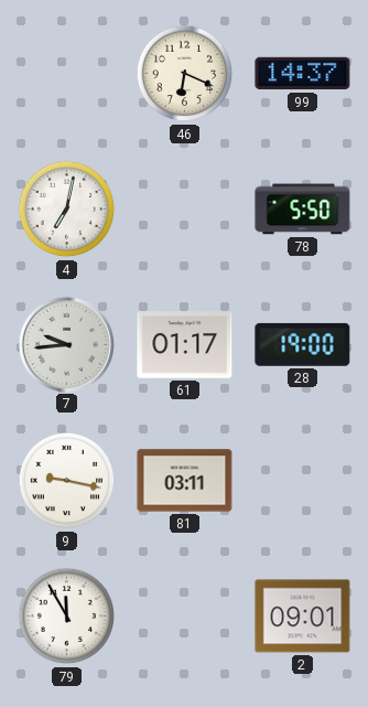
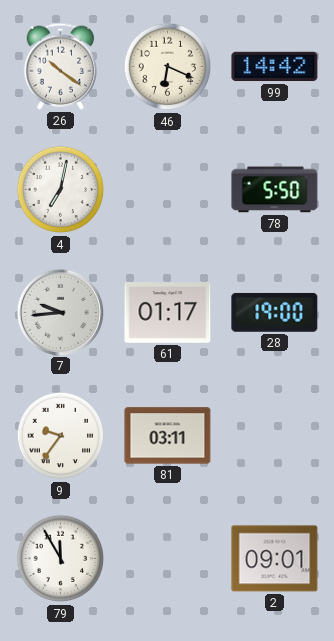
26: none -> 10:21 (61, 66)
99: 14:37 -> 14:42 (275, 67)
9: 9:17 -> 9:36 (61, 436)
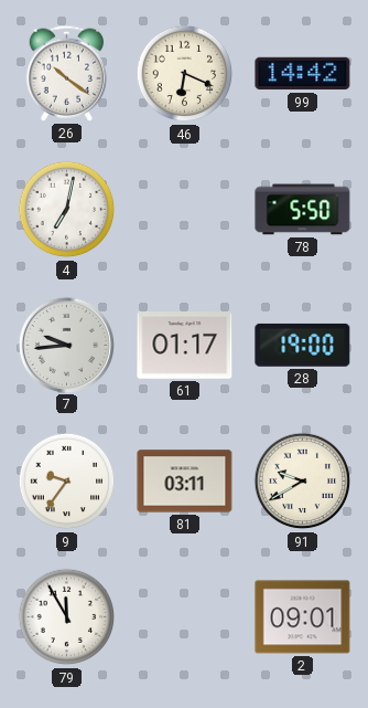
91: none -> 9:40 (303, 482)
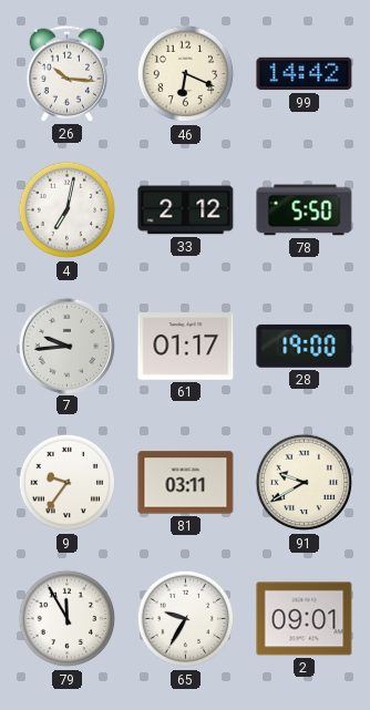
26: 10:21 -> 10:16 (68, 73)
33: none -> 2:12 (186, 210)
65: none -> 9:35 (186, 619)
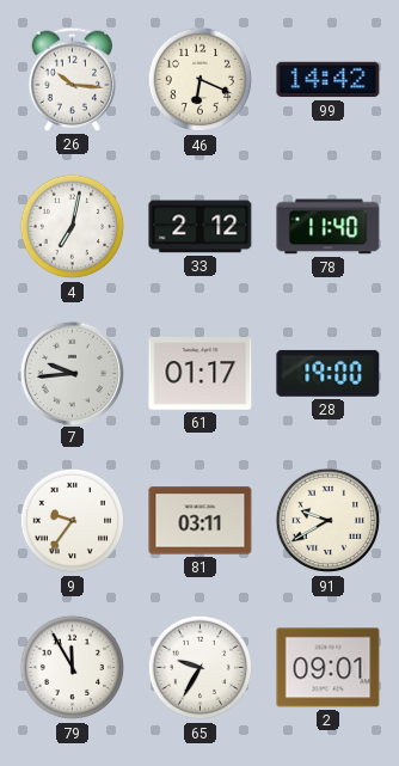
78: 5:50 -> 11:40 (329, 227)
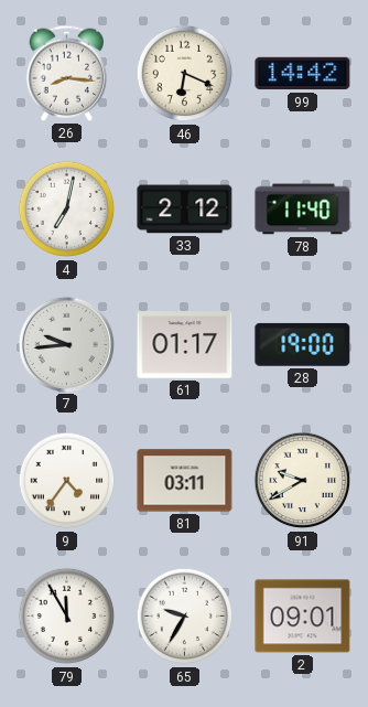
26: 10:16 -> 8:16 (67, 73)
9: 9:36 -> 4:36 (67, 481)
